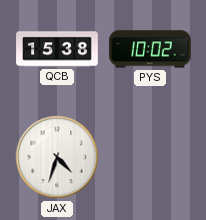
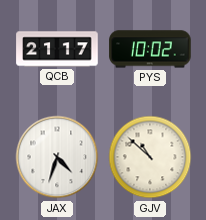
QCB: 15:38 -> 21:17 (57, 49)
GJV: none -> 10:52 (150, 157)
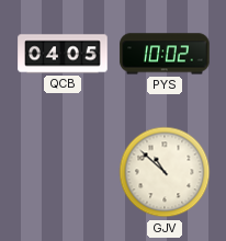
QCB: 21:17 -> 04:05 (63, 54)
JAX: 4:33 -> none (57, 157)
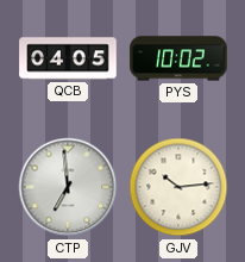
CTP: none -> 6:59 (68, 187)
GJV: 10:52 -> 10:14 (178, 187)
